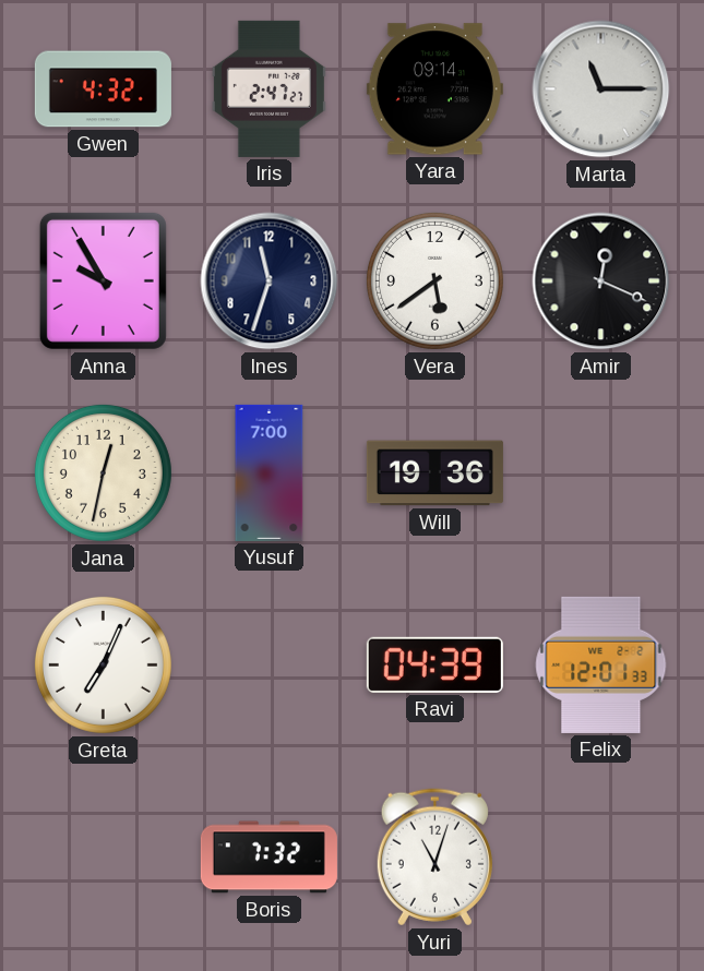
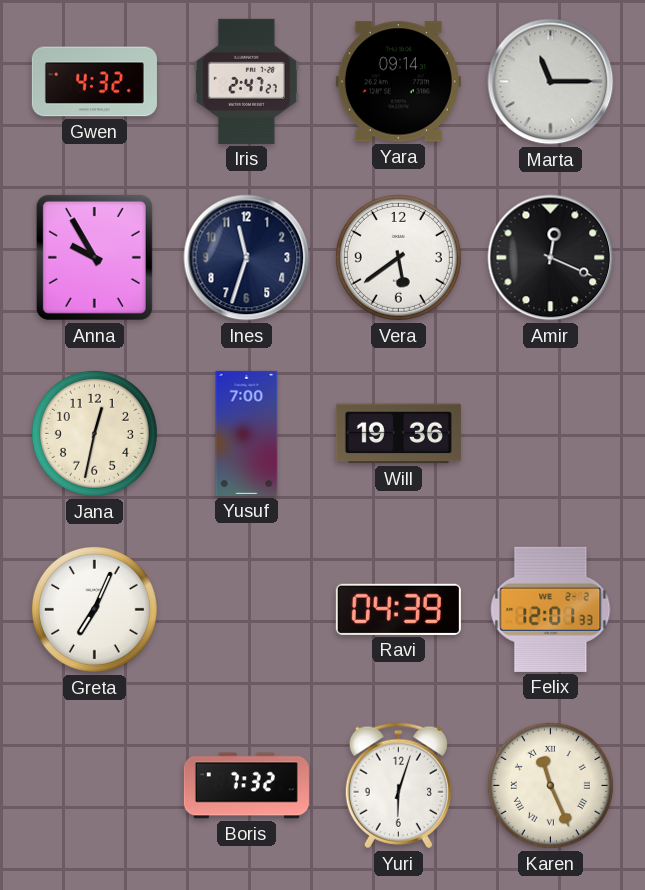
Yuri: 11:03 -> 6:03 (398, 786)
Karen: none -> 11:26 (550, 785)
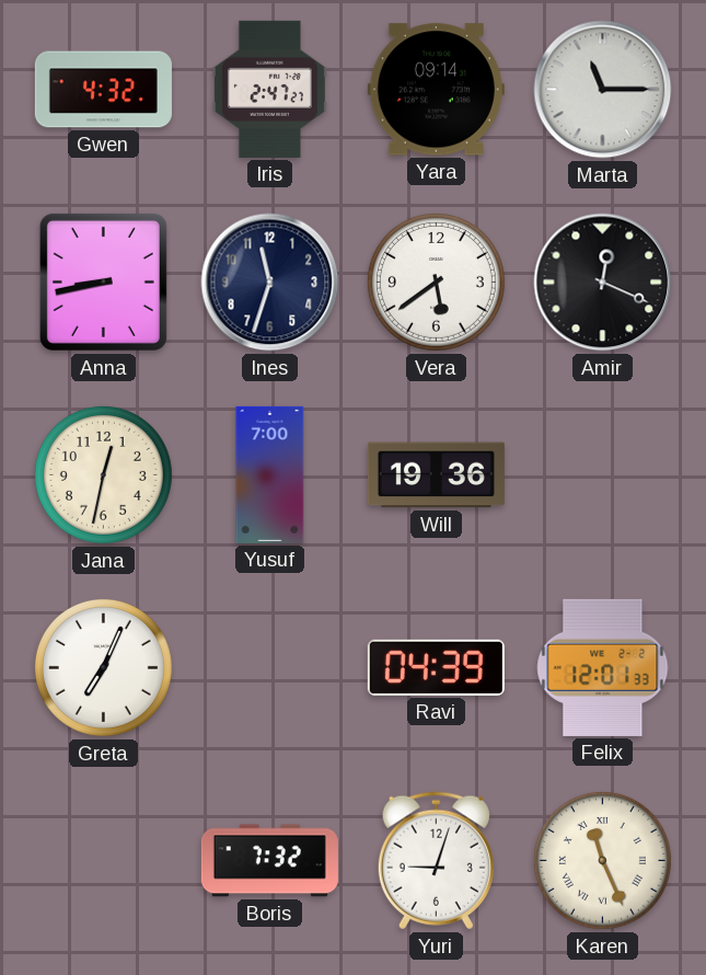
Anna: 9:55 -> 8:43 (103, 282)
Yuri: 6:03 -> 9:03 (436, 861)
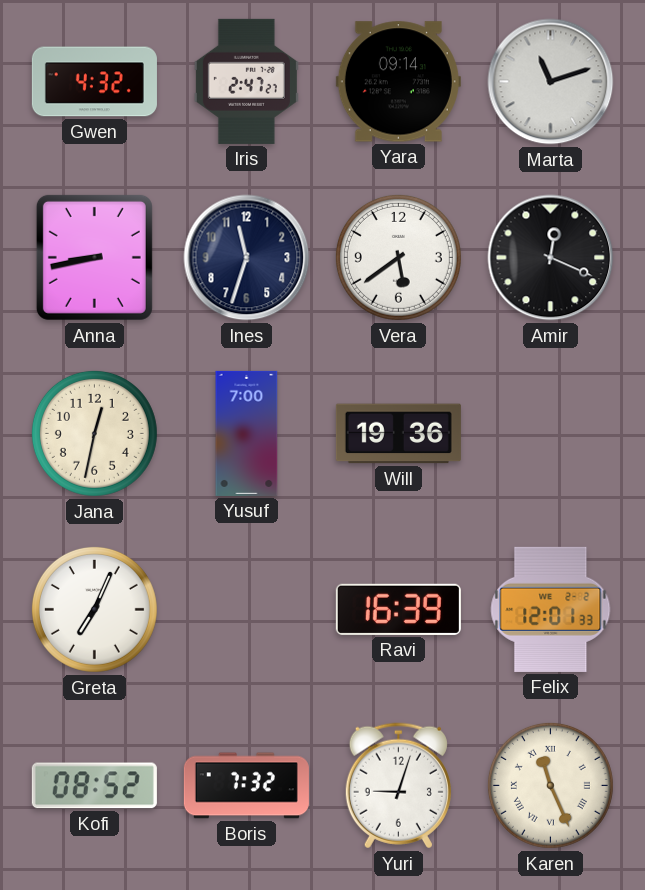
Marta: 11:15 -> 11:12 (551, 82)
Ravi: 04:39 -> 16:39 (398, 609)
Kofi: none -> 08:52 (94, 786)
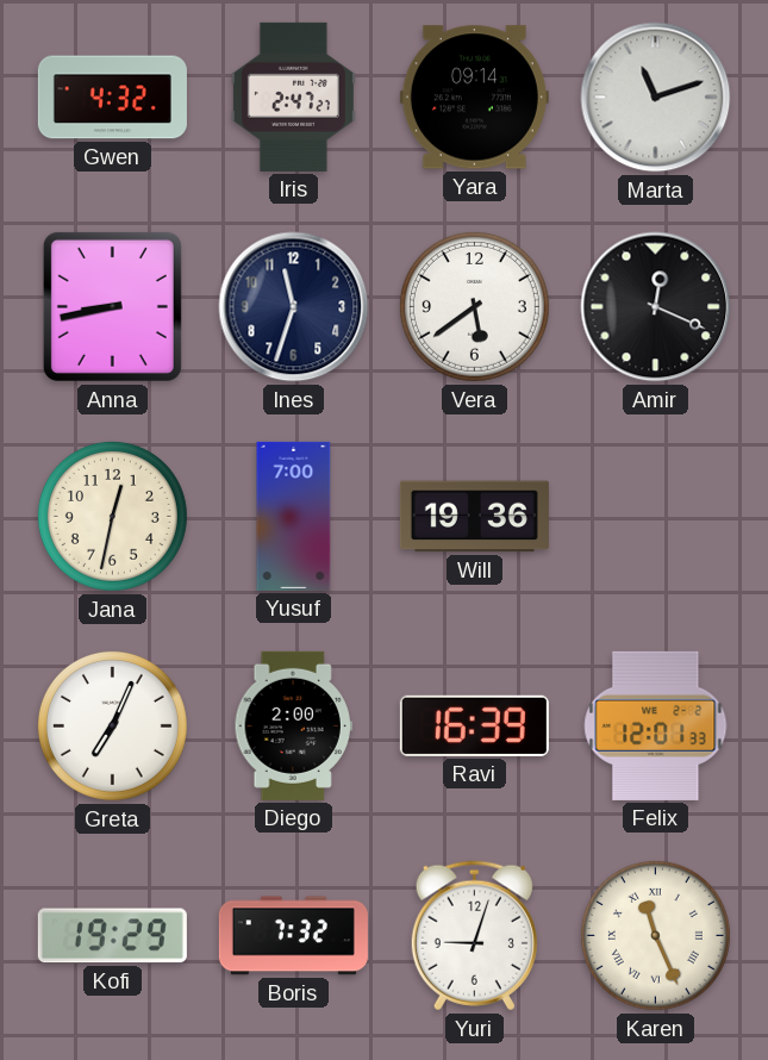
Diego: none -> 2:00 (293, 725)
Kofi: 08:52 -> 19:29 (112, 936)
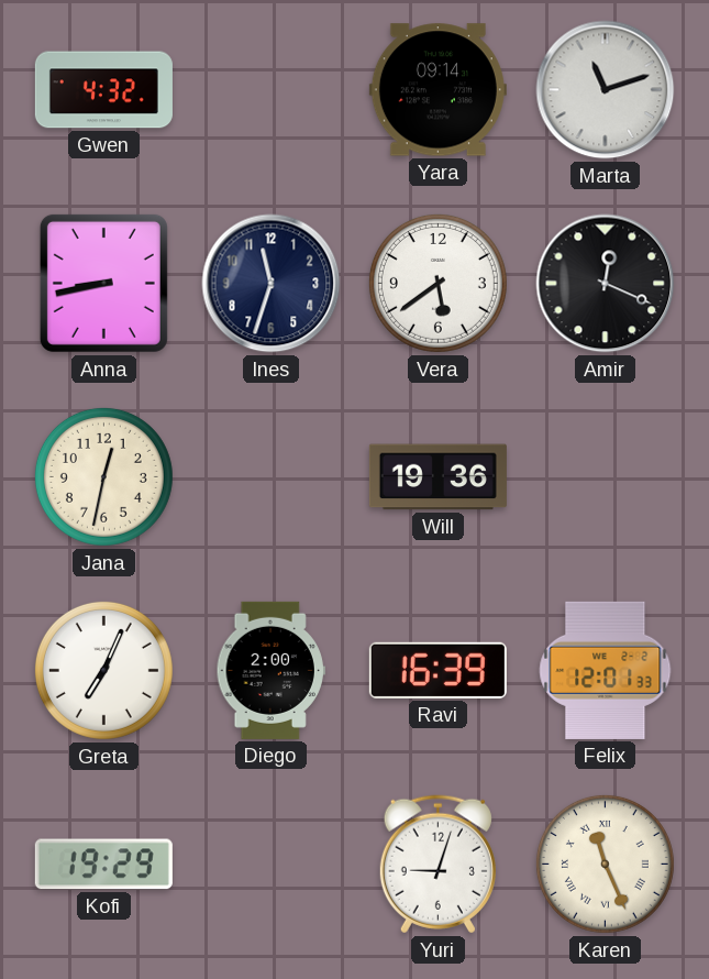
Iris: 2:47 -> none (293, 96)
Yusuf: 7:00 -> none (294, 516)
Boris: 7:32 -> none (293, 936)
